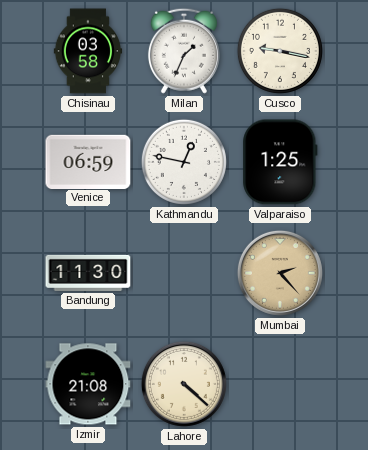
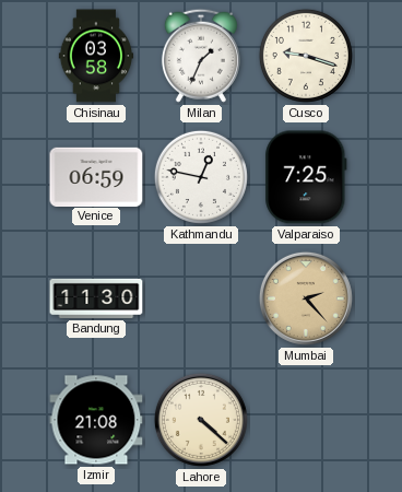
Cusco: 9:17 -> 9:18 (306, 56)
Valparaiso: 1:25 -> 7:25 (306, 177)
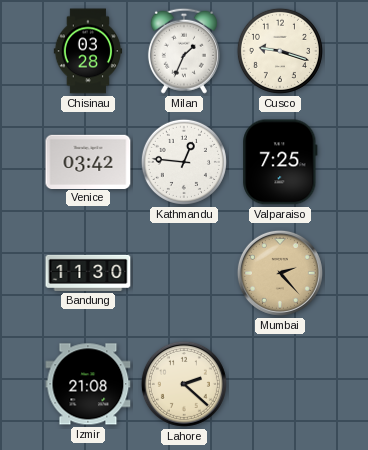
Chisinau: 03:58 -> 03:28 (88, 51)
Venice: 06:59 -> 03:42 (88, 161)
Kathmandu: 12:47 -> 12:46 (184, 162)
Lahore: 4:22 -> 2:22 (184, 384)
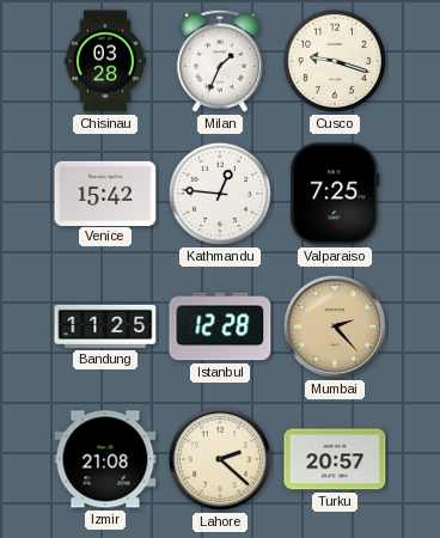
Venice: 03:42 -> 15:42 (105, 192)
Bandung: 11:30 -> 11:25 (105, 326)
Istanbul: none -> 12:28 (220, 326)
Turku: none -> 20:57 (335, 459)
